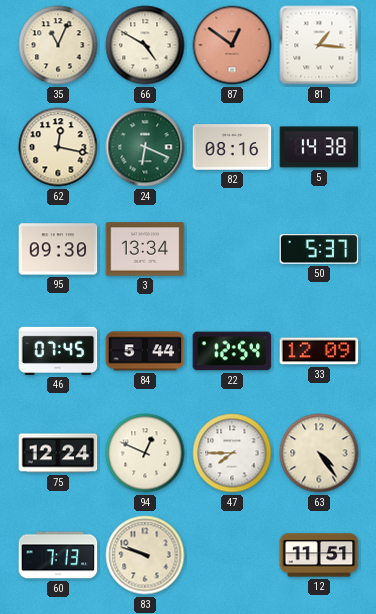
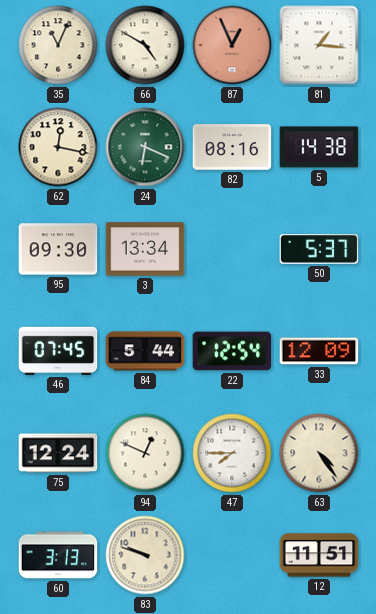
87: 12:51 -> 12:56 (232, 45)
60: 7:13 -> 3:13 (58, 555)
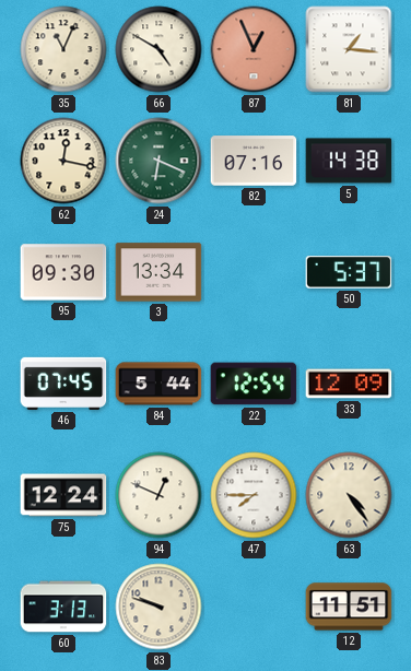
82: 08:16 -> 07:16 (254, 161)
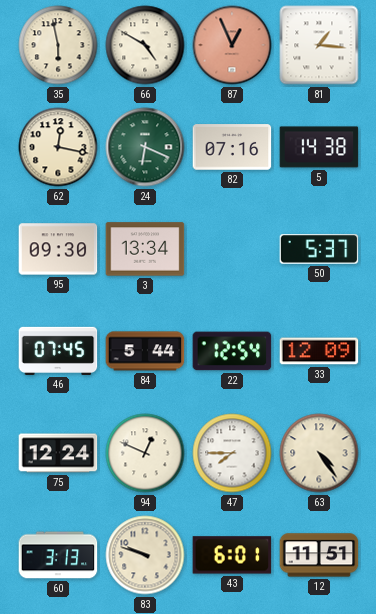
35: 11:04 -> 5:58 (58, 45)
43: none -> 6:01 (232, 555)
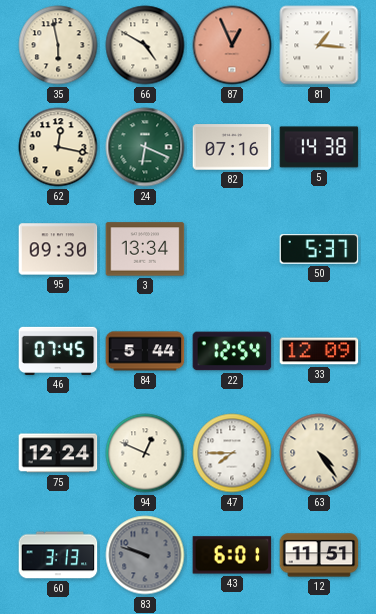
83 dial: cream -> grey (145, 555)
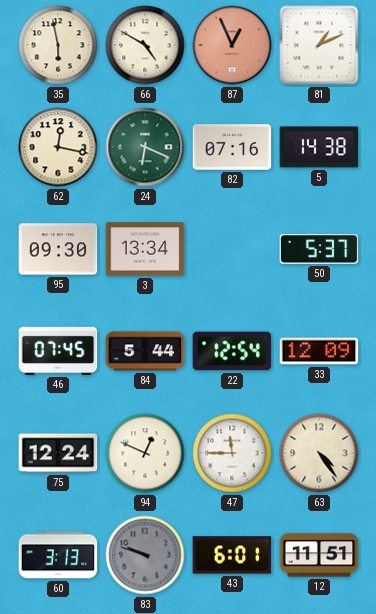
81: 1:16 -> 1:11 (319, 45)
47: 7:45 -> 11:45 (232, 453)
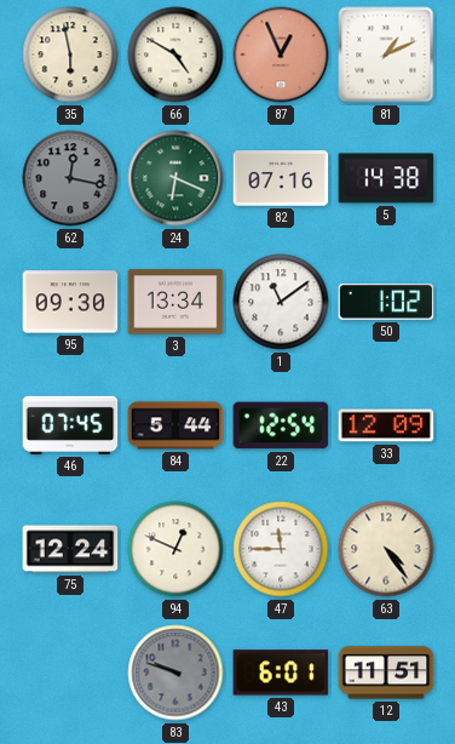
62 dial: cream -> grey (70, 178)
1: none -> 11:09 (281, 302)
50: 5:37 -> 1:02 (386, 302)
60: 3:13 -> none (58, 555)
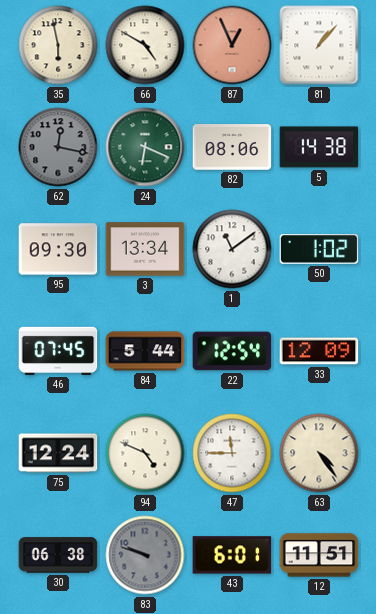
81: 1:11 -> 1:07 (319, 45)
82: 07:16 -> 08:06 (232, 147)
94: 12:49 -> 4:49 (145, 453)
30: none -> 06:38 (58, 555)
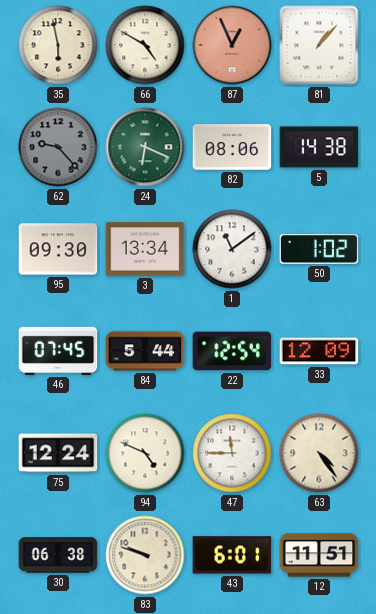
62: 12:17 -> 9:23 (58, 147)
83 dial: grey -> cream (145, 555)
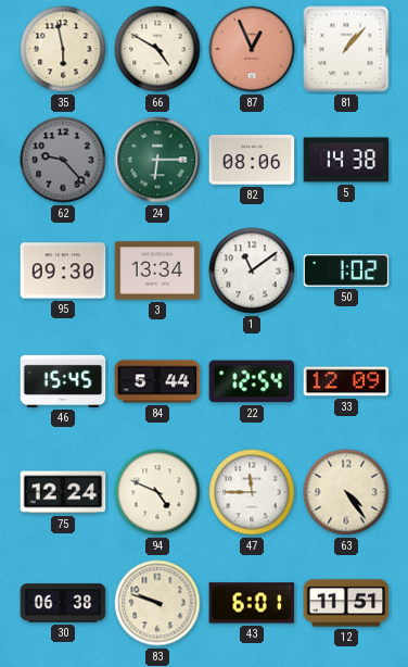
24: 6:19 -> 6:15 (157, 160)
46: 07:45 -> 15:45 (63, 381)
